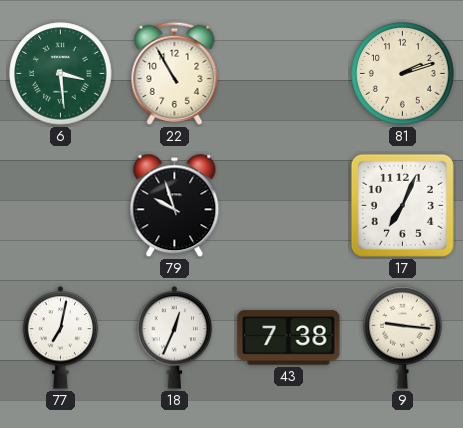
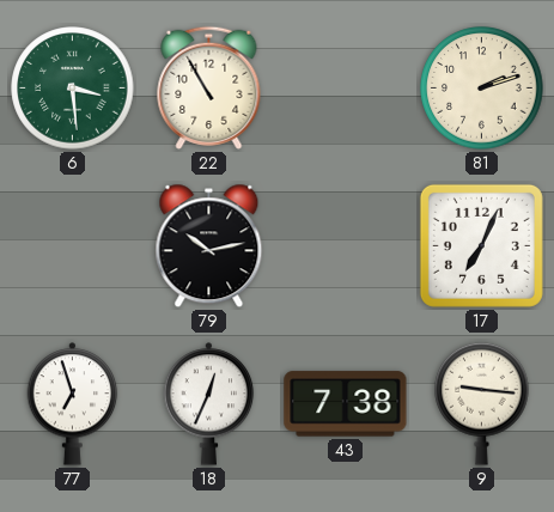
79: 9:57 -> 10:13 (209, 246)
77: 7:02 -> 6:57 (73, 404)
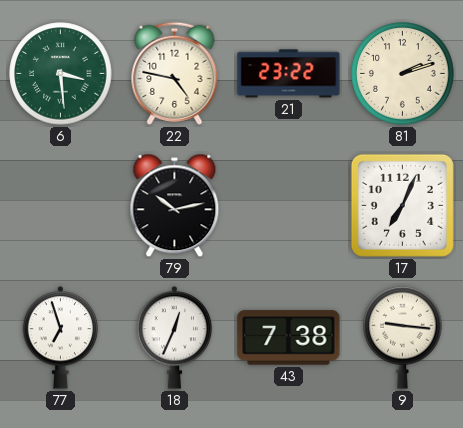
22: 10:55 -> 4:47 (175, 73)
21: none -> 23:22 (289, 74)
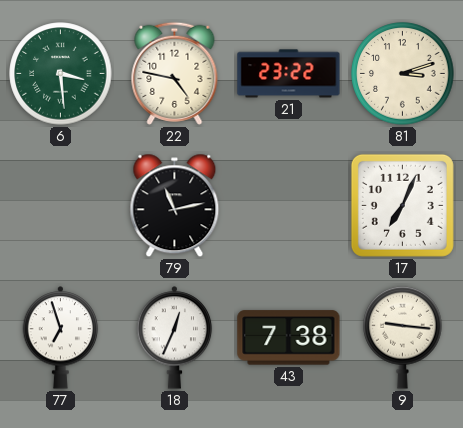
81: 2:12 -> 3:12 (403, 74)
79: 10:13 -> 11:13 (175, 206)
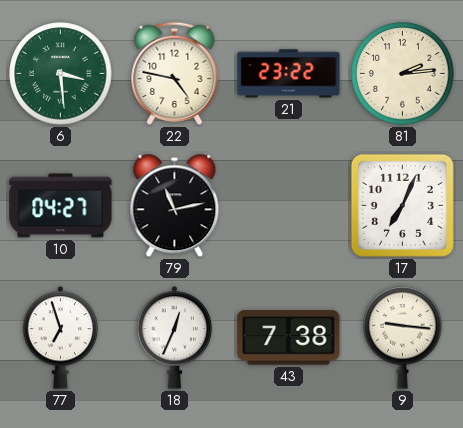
81: 3:12 -> 2:14 (403, 74)
10: none -> 04:27 (61, 206)
